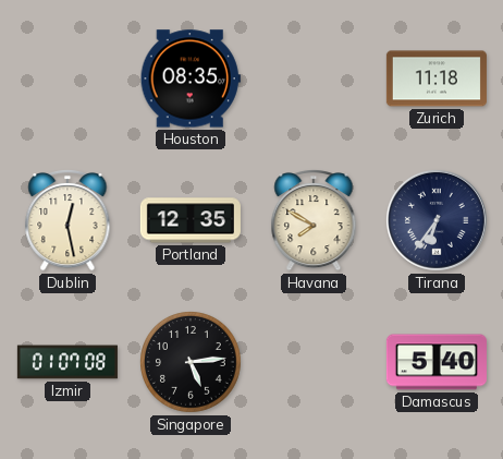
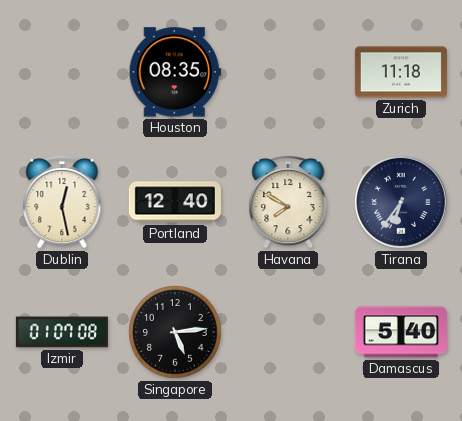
Portland: 12:35 -> 12:40 (175, 202)
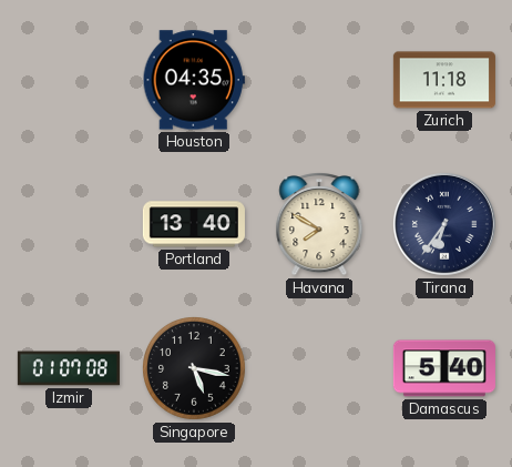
Houston: 08:35 -> 04:35 (194, 80)
Dublin: 12:28 -> none (62, 202)
Portland: 12:40 -> 13:40 (194, 224)
Singapore: 5:14 -> 5:17 (195, 369)
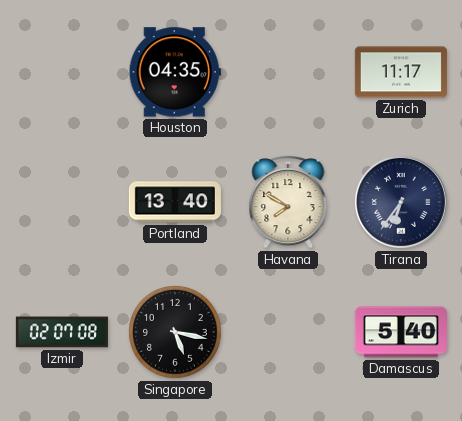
Zurich: 11:18 -> 11:17 (401, 72)
Izmir: 01:07 -> 02:07 (62, 332)
